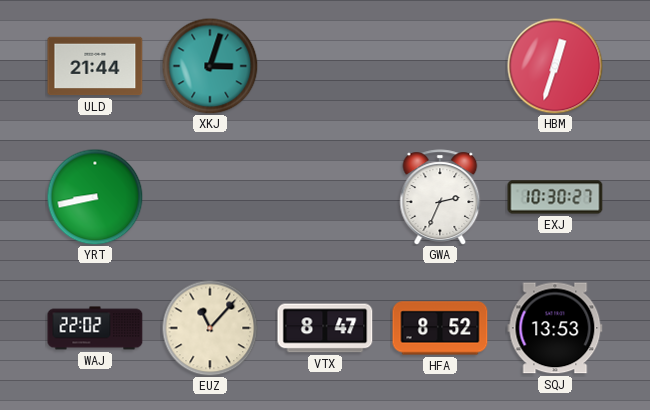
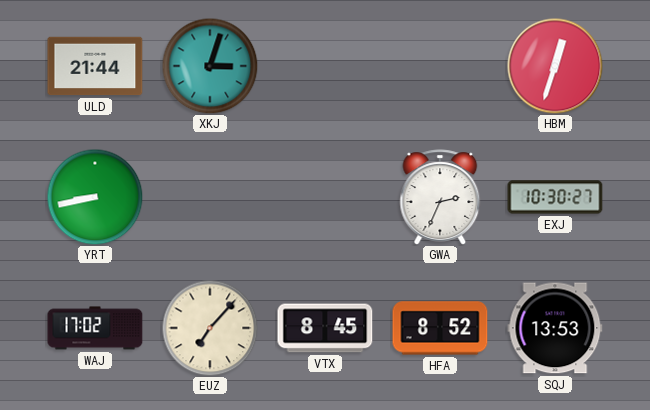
WAJ: 22:02 -> 17:02 (95, 328)
EUZ: 11:07 -> 7:07 (210, 328)
VTX: 8:47 -> 8:45 (325, 328)
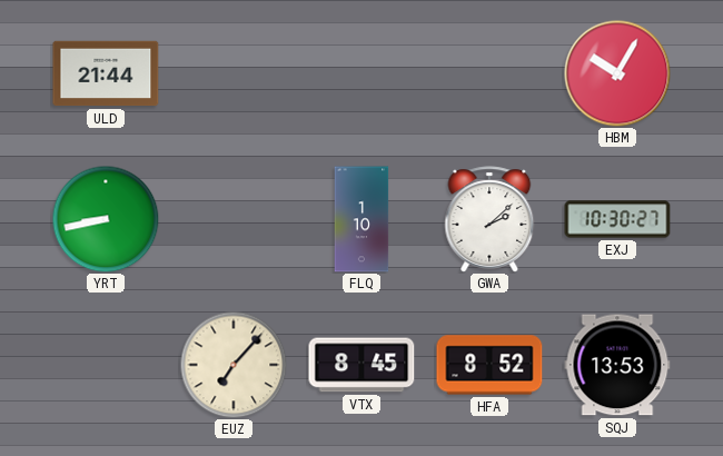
XKJ: 3:03 -> none (210, 66)
HBM: 12:33 -> 10:05 (617, 73)
FLQ: none -> 1:10 (361, 219)
GWA: 2:34 -> 2:08 (489, 219)
WAJ: 17:02 -> none (95, 328)
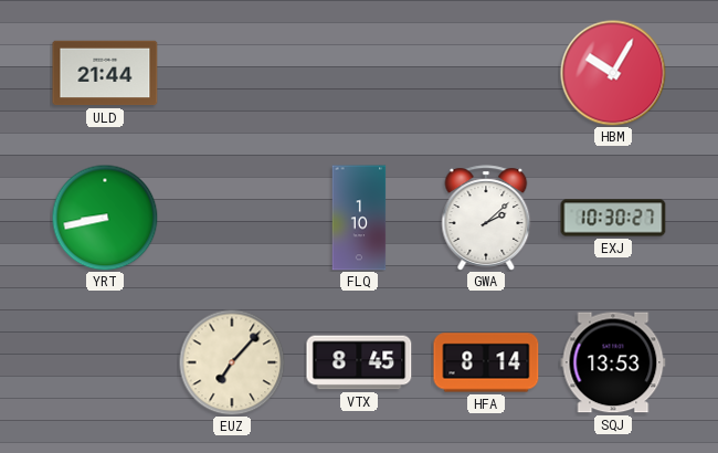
HFA: 8:52 -> 8:14 (486, 362)
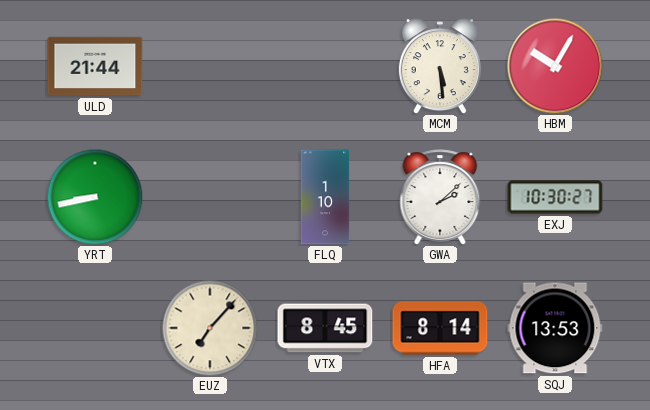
MCM: none -> 5:29 (440, 66)
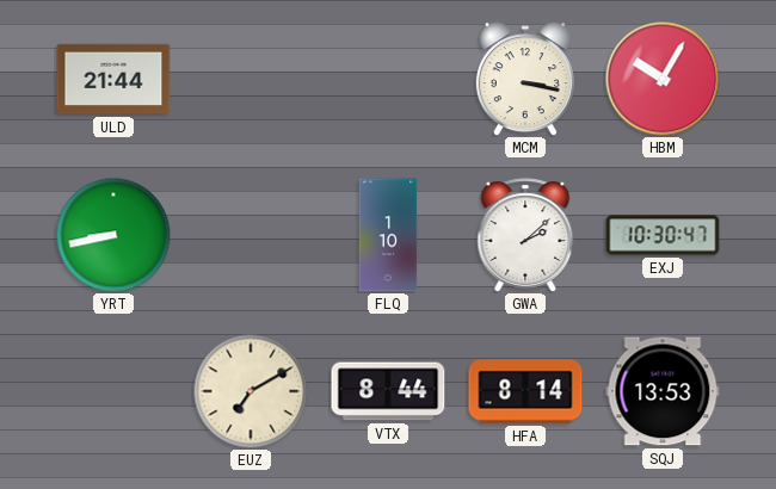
MCM: 5:29 -> 3:17 (525, 79)
EXJ: 10:30:27 -> 10:30:47 (663, 235)
EUZ: 7:07 -> 7:10 (251, 391)
VTX: 8:45 -> 8:44 (388, 391)
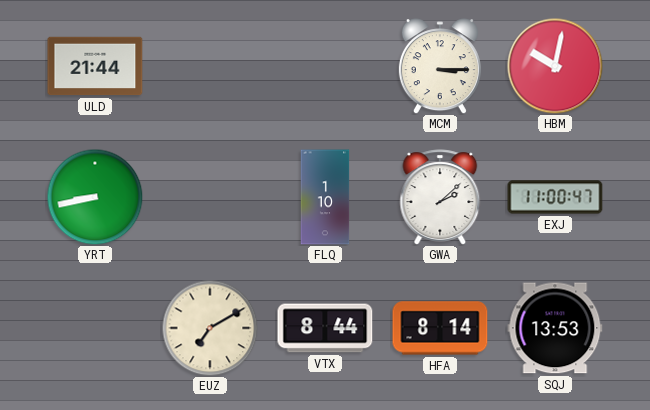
MCM: 3:17 -> 3:15 (440, 66)
HBM: 10:05 -> 10:02 (555, 66)
EXJ: 10:30 -> 11:00 (555, 197)
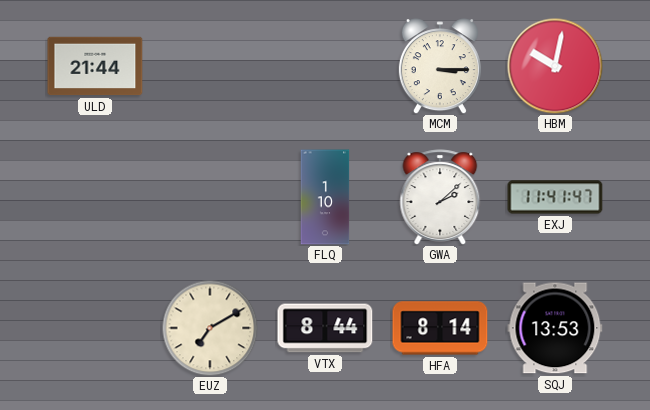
YRT: 8:43 -> none (95, 197)
EXJ: 11:00 -> 11:41 (555, 197)
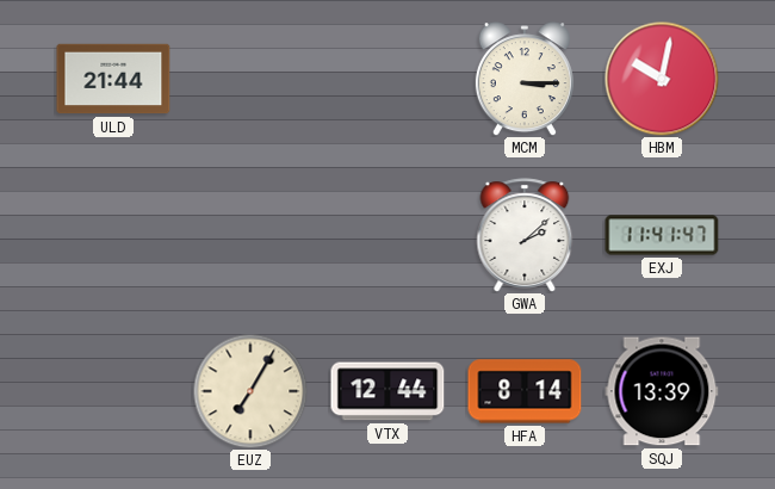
FLQ: 1:10 -> none (325, 197)
EUZ: 7:10 -> 7:05 (250, 391)
VTX: 8:44 -> 12:44 (387, 391)
SQJ: 13:53 -> 13:39 (662, 391)
